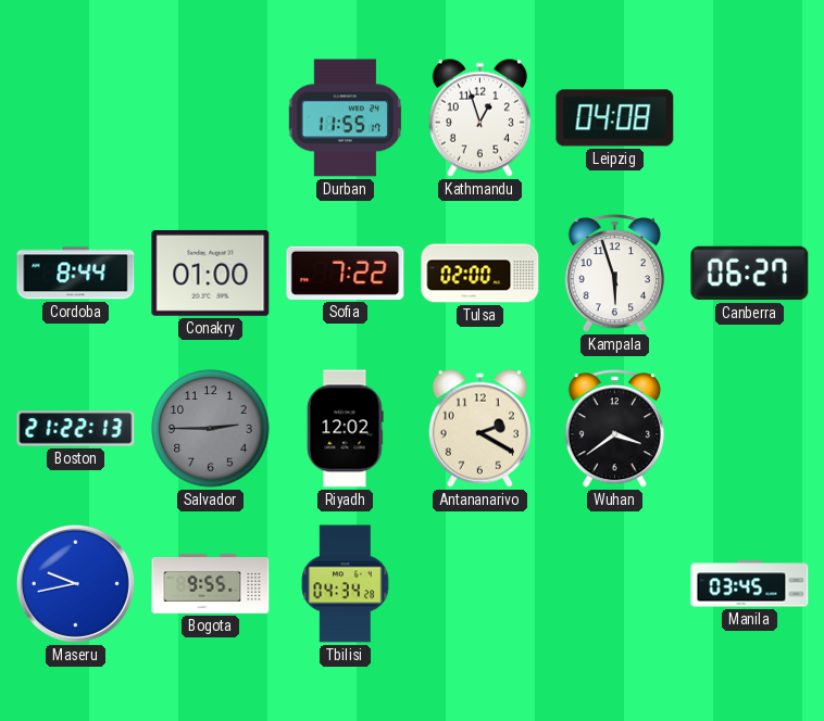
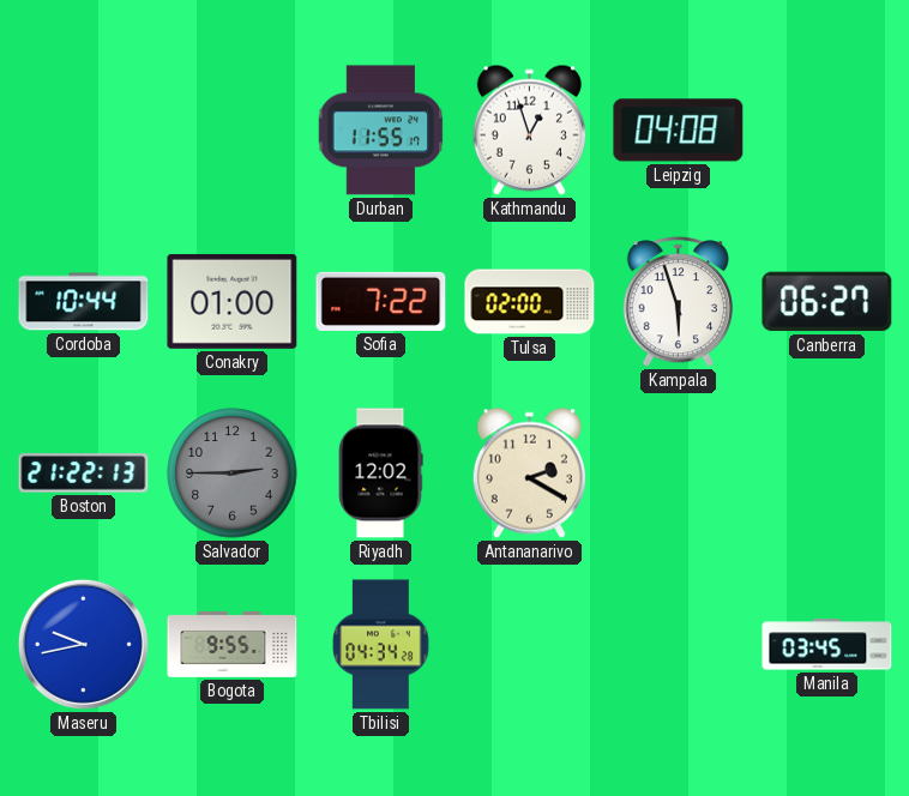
Cordoba: 8:44 -> 10:44 (84, 302)
Wuhan: 3:39 -> none (614, 429)
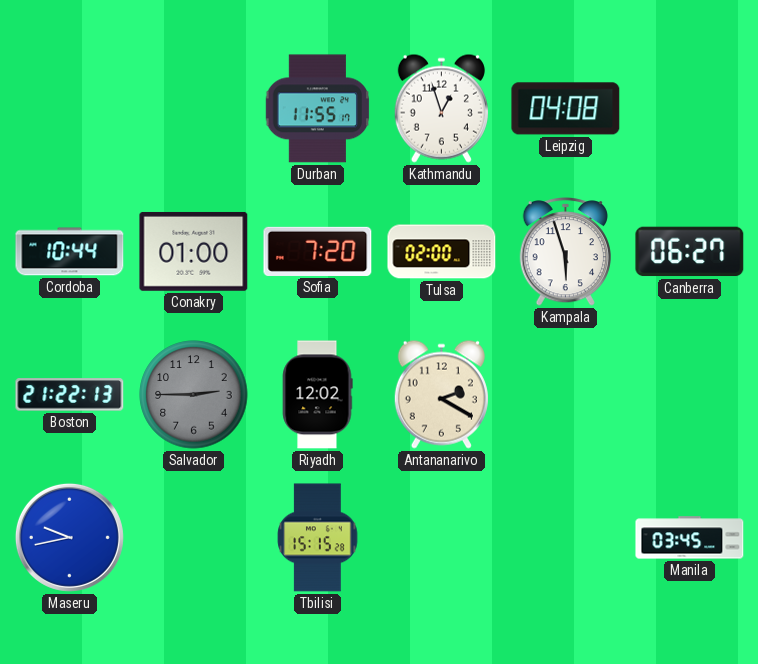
Sofia: 7:22 -> 7:20 (318, 251)
Bogota: 9:55 -> none (233, 645)
Tbilisi: 04:34 -> 15:15 (318, 538)
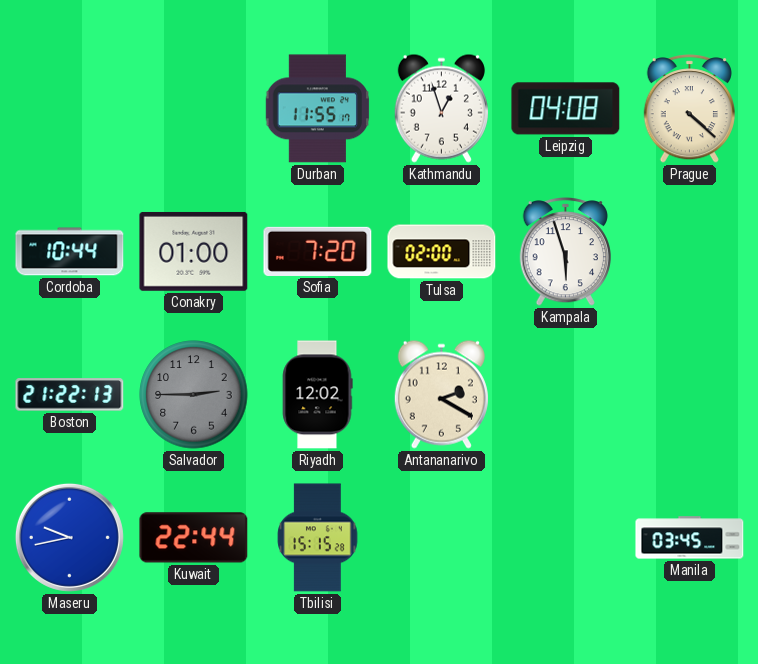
Prague: none -> 4:22 (689, 109)
Canberra: 06:27 -> none (690, 252)
Kuwait: none -> 22:44 (194, 538)
